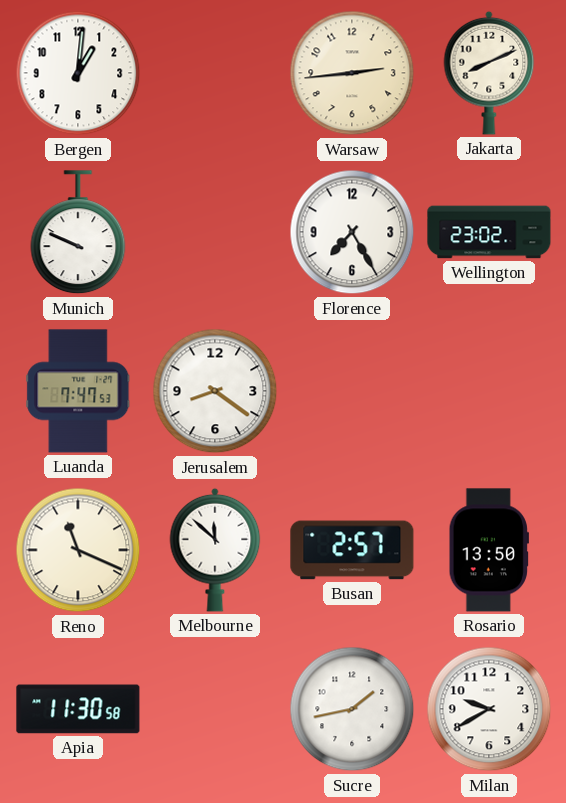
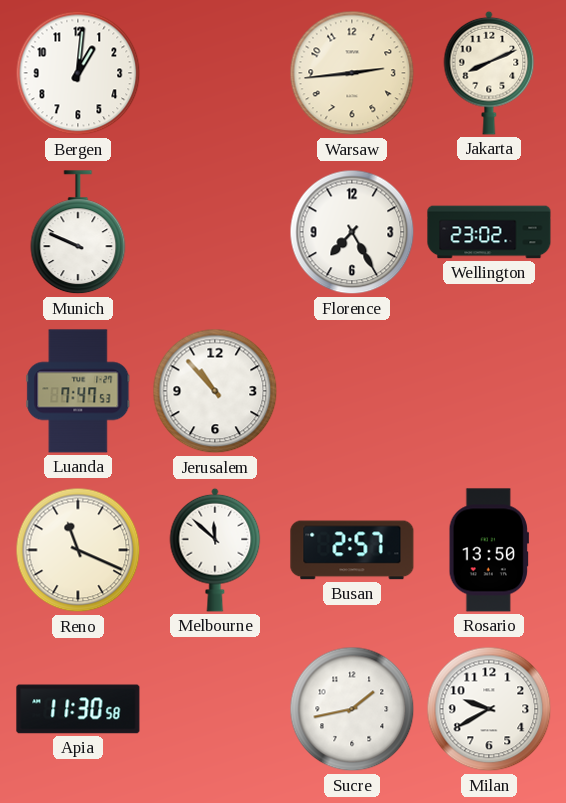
Jerusalem: 8:21 -> 10:53 (215, 391)
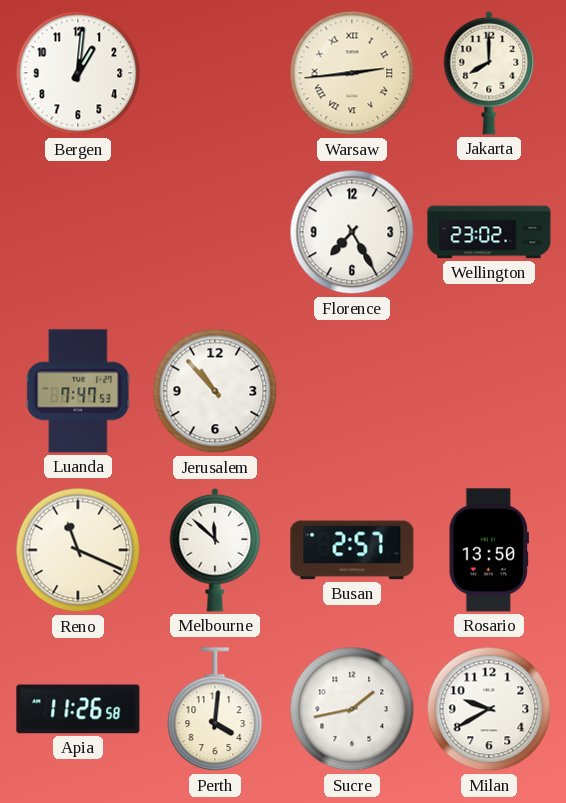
Warsaw numerals: Arabic -> Roman (352, 73)
Jakarta: 8:11 -> 8:00 (489, 73)
Munich: 9:49 -> none (78, 233)
Apia: 11:30 -> 11:26 (78, 709)
Perth: none -> 4:01 (215, 710)
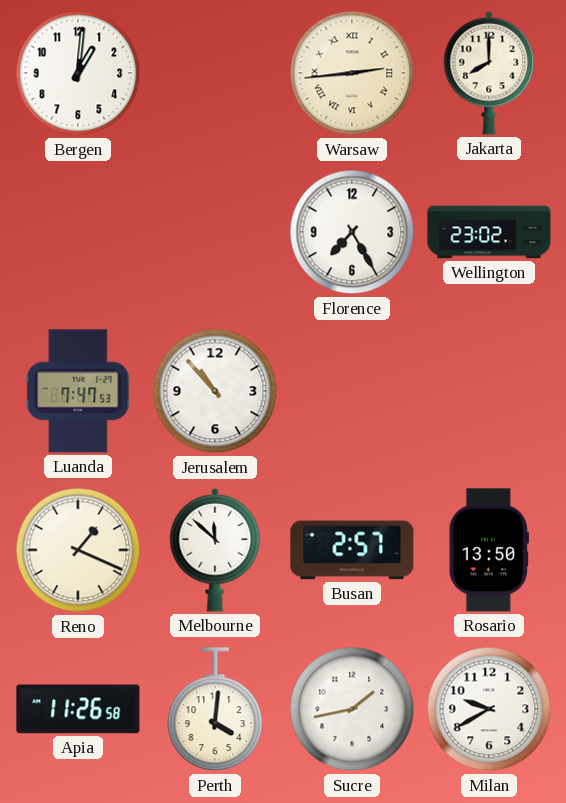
Reno: 11:19 -> 1:19 (78, 550)
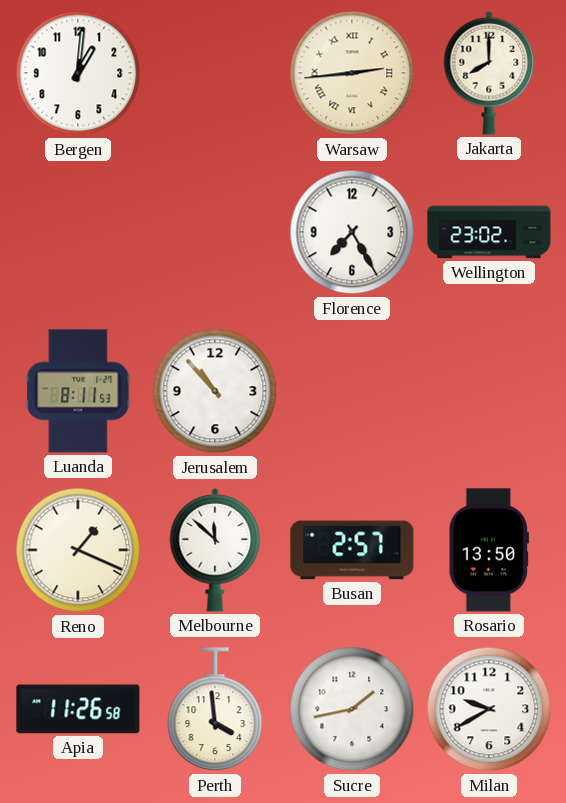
Luanda: 7:47 -> 8:11 (78, 391)
Perth: 4:01 -> 3:59 (215, 710)
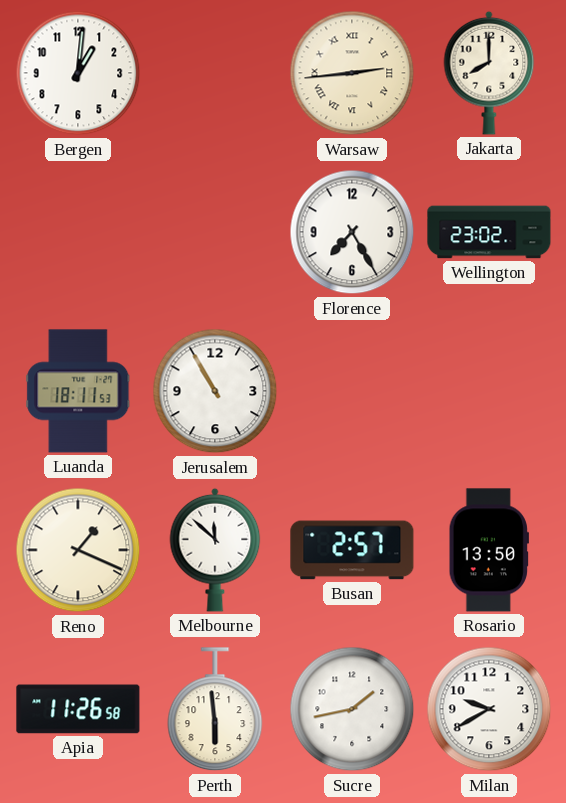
Luanda: 8:11 -> 18:11 (78, 391)
Jerusalem: 10:53 -> 10:55 (215, 391)
Perth: 3:59 -> 5:59 (215, 710)
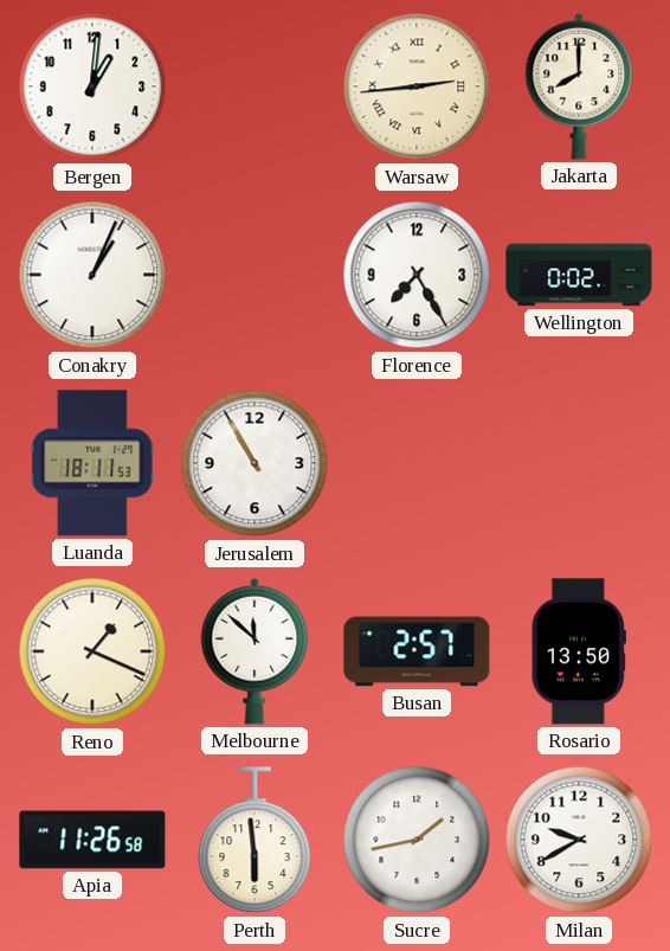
Conakry: none -> 1:04 (92, 275)
Wellington: 23:02 -> 0:02 (579, 275)
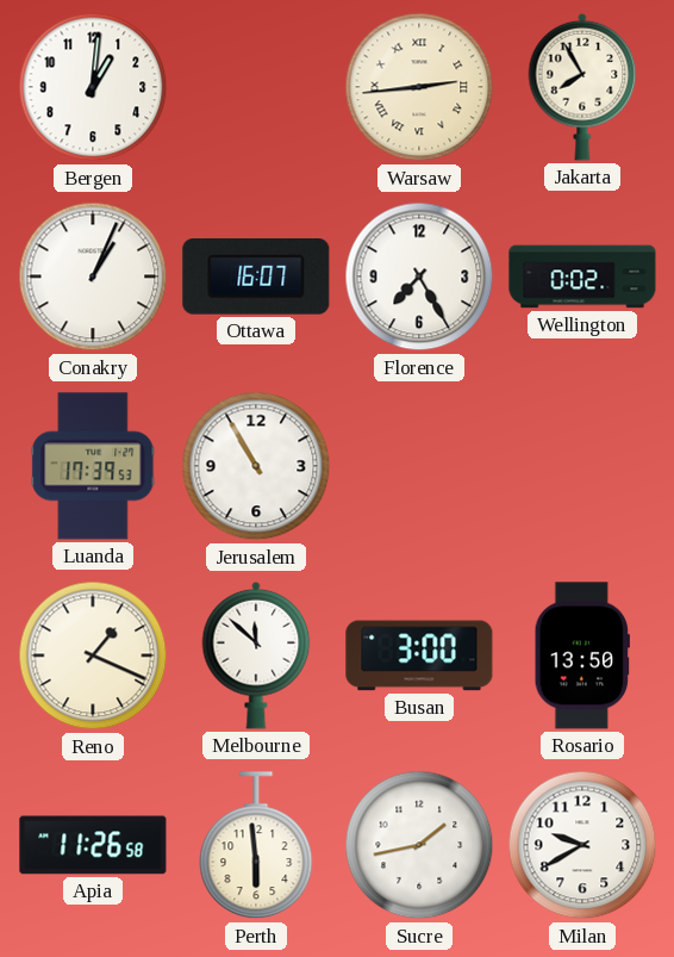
Jakarta: 8:00 -> 7:55 (582, 87)
Ottawa: none -> 16:07 (256, 278)
Luanda: 18:11 -> 17:39 (93, 466)
Busan: 2:57 -> 3:00 (419, 655)
